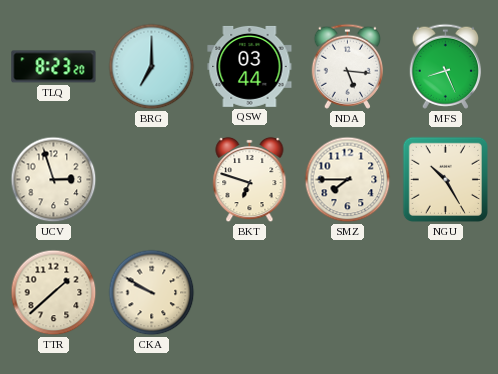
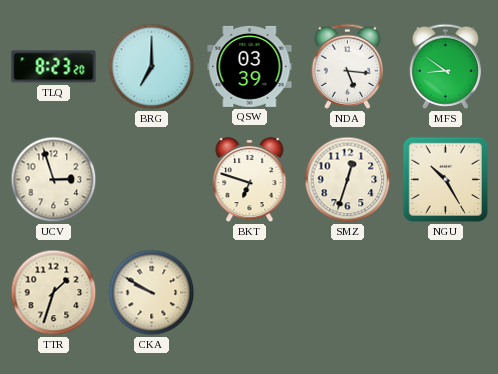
QSW: 03:44 -> 03:39 (250, 66)
MFS: 8:26 -> 8:51 (445, 66)
SMZ: 7:45 -> 12:33 (348, 180)
TTR: 1:38 -> 1:33 (54, 293)
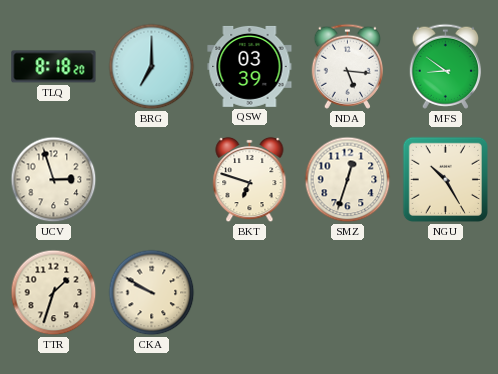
TLQ: 8:23 -> 8:18 (54, 67)
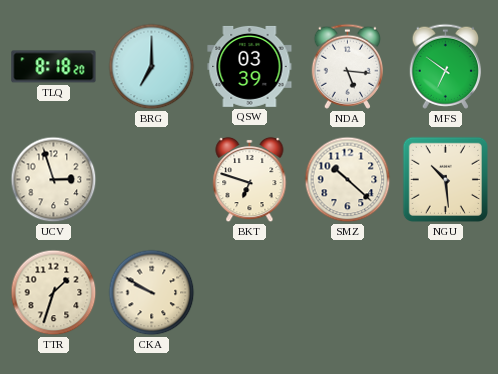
MFS: 8:51 -> 6:51 (445, 66)
SMZ: 12:33 -> 10:22 (348, 180)
NGU: 10:25 -> 10:29 (445, 179)
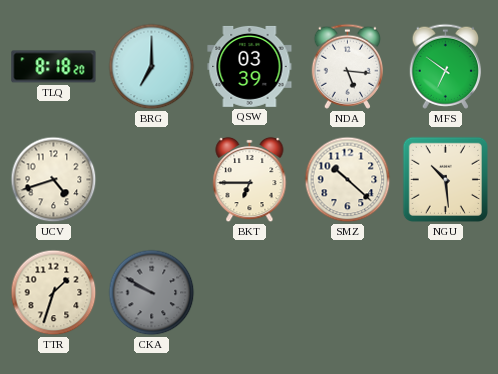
UCV: 2:57 -> 4:42 (54, 180)
BKT: 6:48 -> 6:45 (250, 180)
CKA dial: cream -> grey (152, 293)
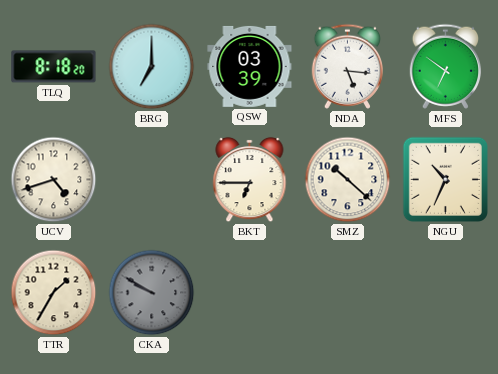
NGU: 10:29 -> 10:34 (445, 179)
TTR: 1:33 -> 1:35 (54, 293)
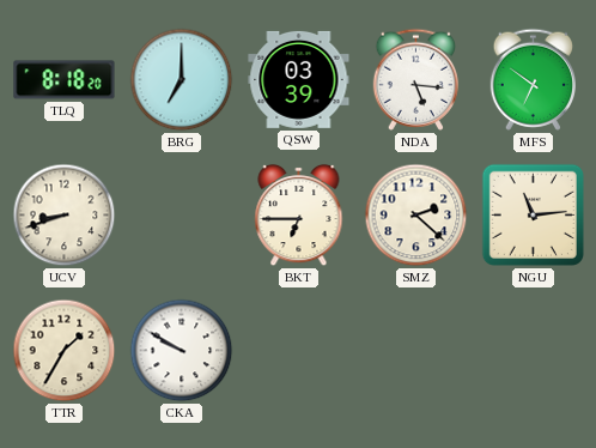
UCV: 4:42 -> 8:42 (65, 216)
SMZ: 10:22 -> 2:22 (416, 216)
NGU: 10:34 -> 11:14 (533, 214)
CKA dial: grey -> white (182, 351)
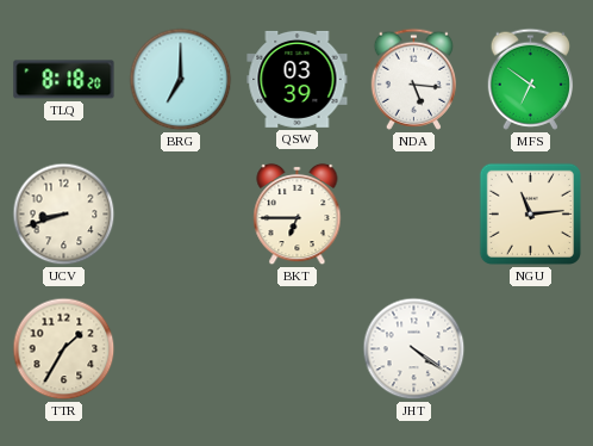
SMZ: 2:22 -> none (416, 216)
CKA: 9:50 -> none (182, 351)
JHT: none -> 4:21 (414, 349)
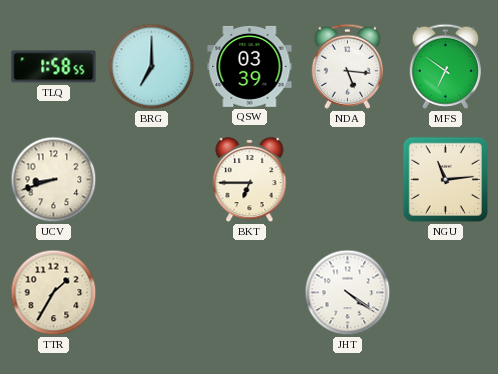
TLQ: 8:18 -> 1:58 (54, 67)
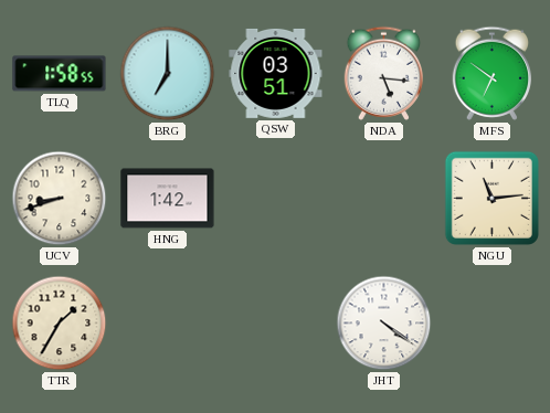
QSW: 03:39 -> 03:51 (276, 73)
HNG: none -> 1:42 (168, 199)
BKT: 6:45 -> none (250, 180)
